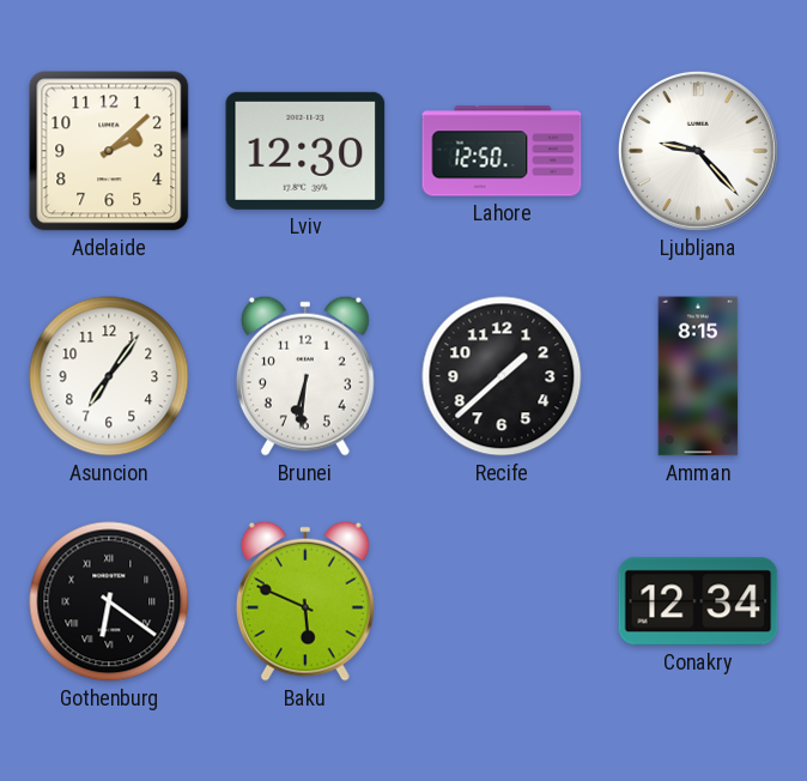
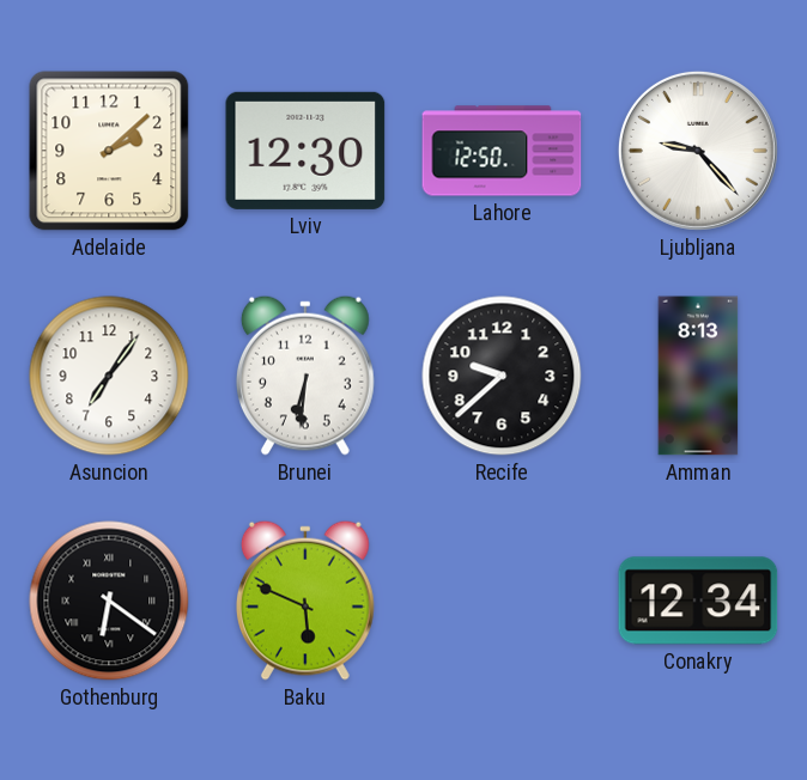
Recife: 1:38 -> 9:38 (502, 376)
Amman: 8:15 -> 8:13 (698, 376)
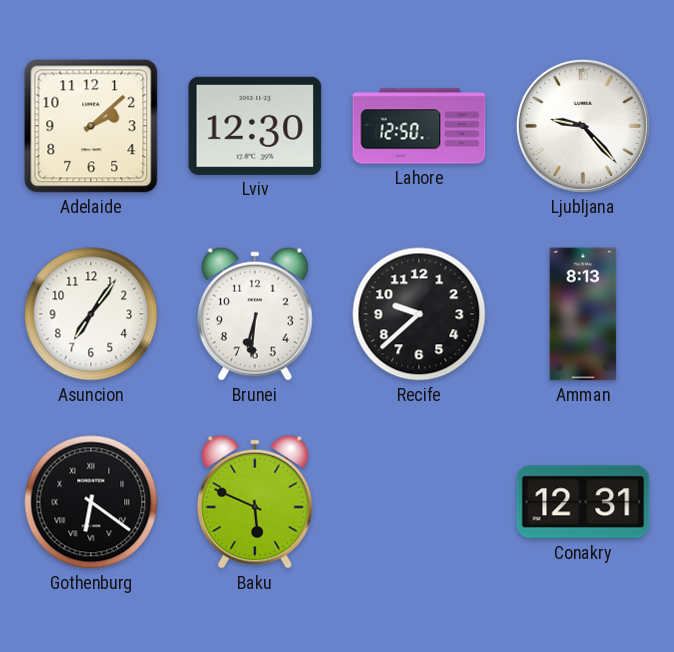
Conakry: 12:34 -> 12:31 (583, 502)
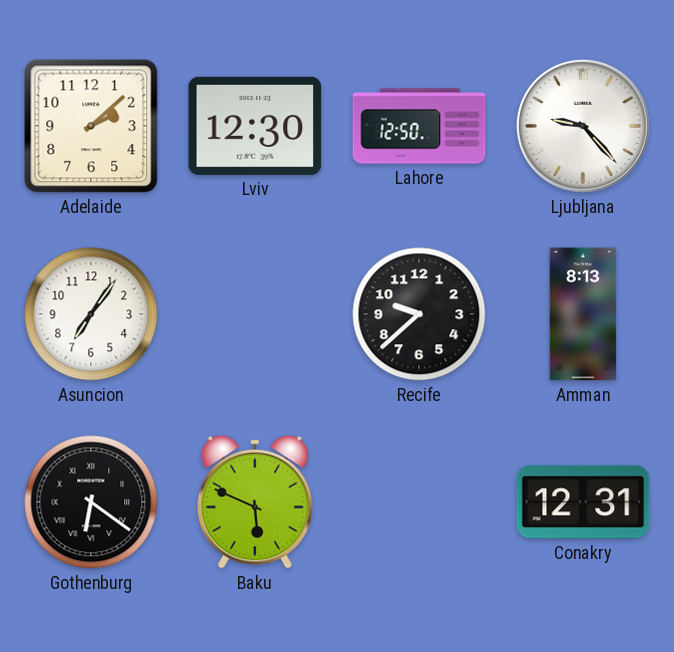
Brunei: 6:31 -> none (255, 314)
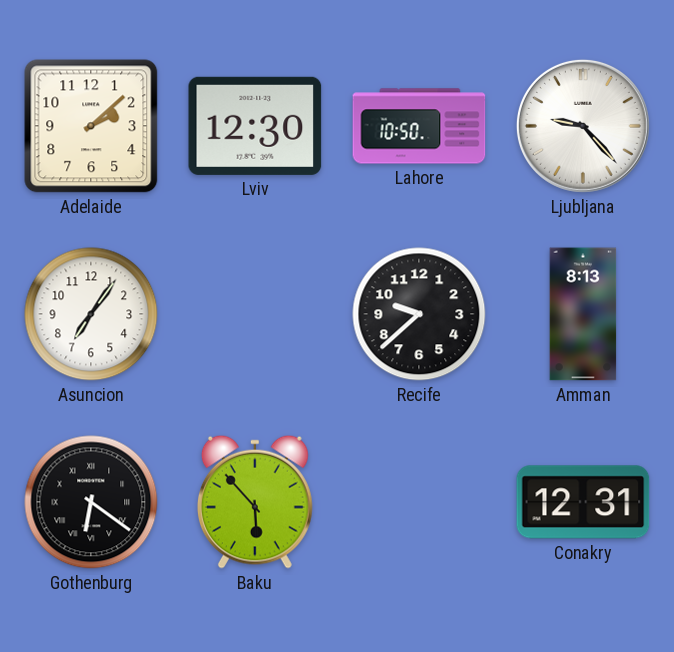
Lahore: 12:50 -> 10:50 (419, 126)
Baku: 5:49 -> 5:53 (255, 502)
